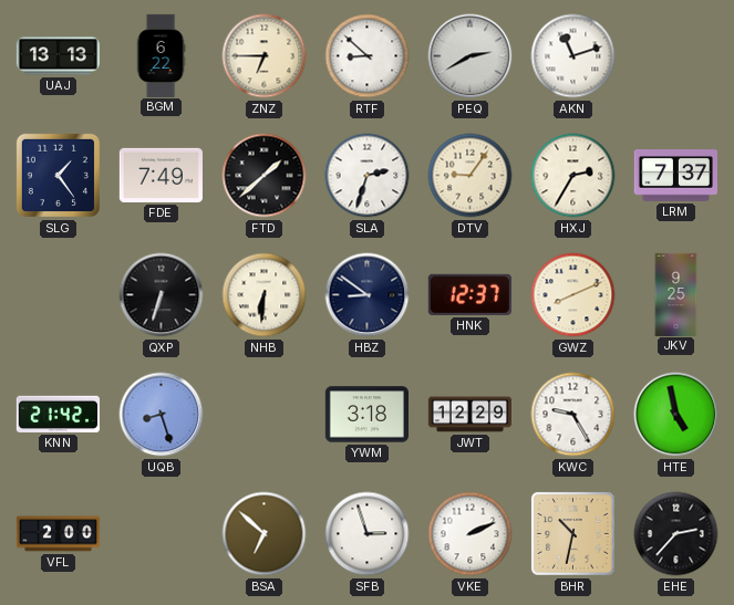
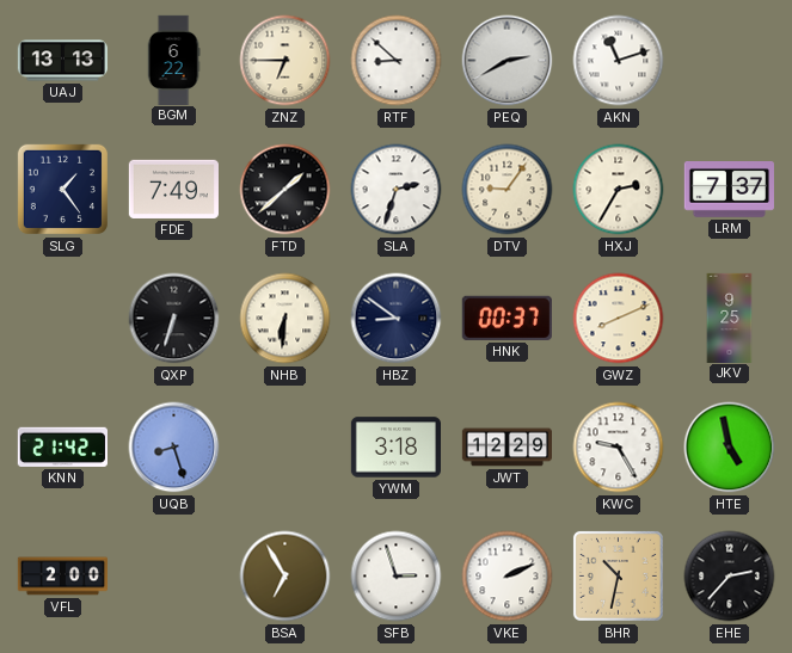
HNK: 12:37 -> 00:37 (506, 318)
BSA: 6:52 -> 6:55 (286, 577)
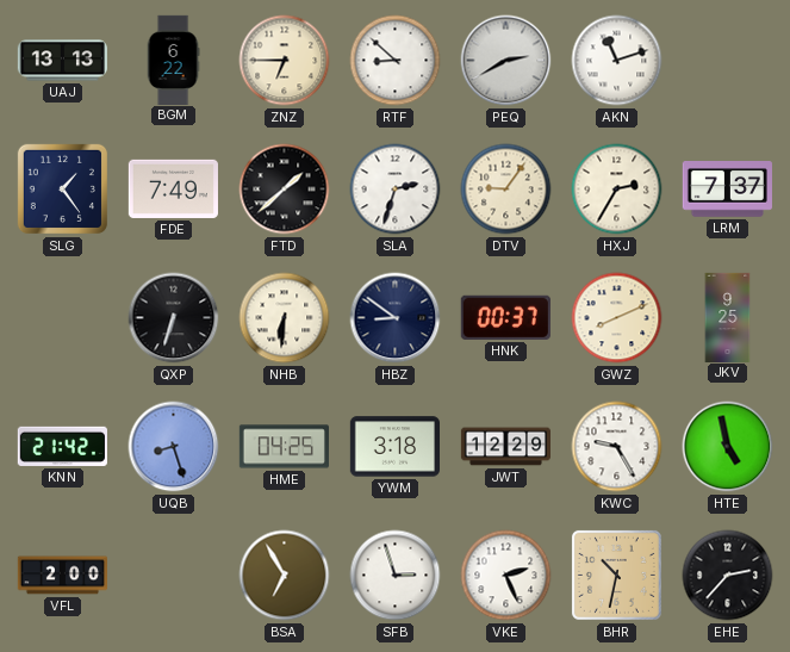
HME: none -> 04:25 (284, 447)
VKE: 2:11 -> 2:26 (506, 576)
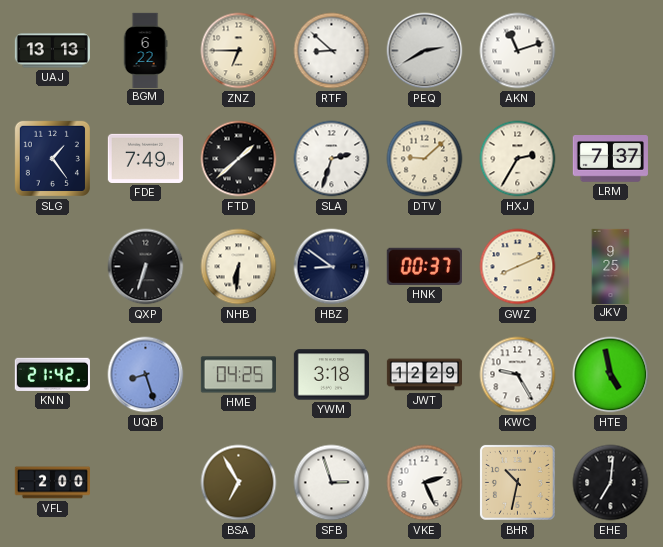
DTV: 9:06 -> 9:08 (425, 159)
EHE: 2:37 -> 7:01 (611, 483)
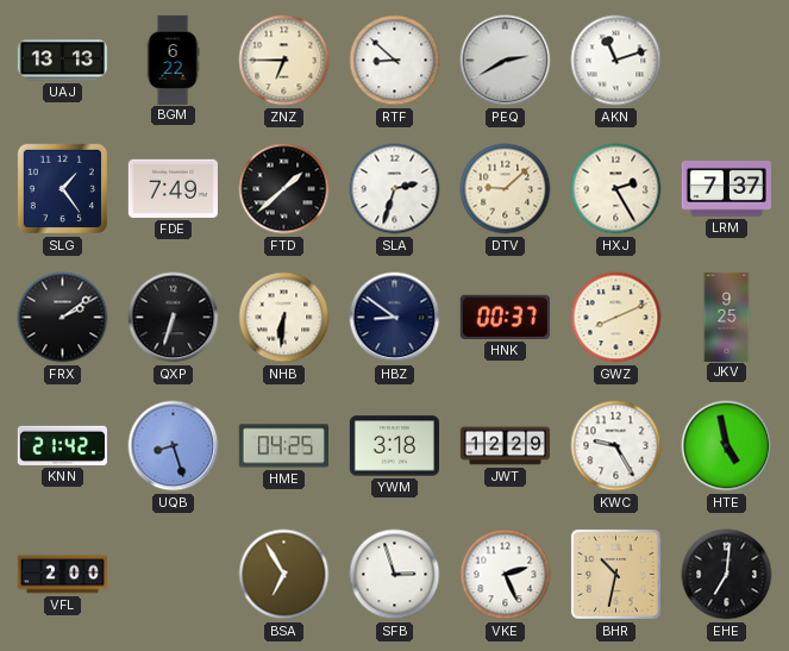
HXJ: 2:35 -> 2:25 (616, 189)
FRX: none -> 2:09 (63, 318)
